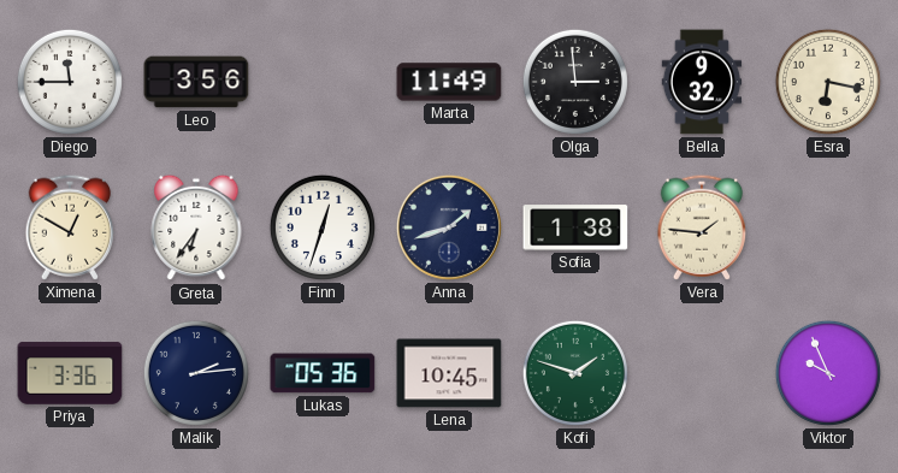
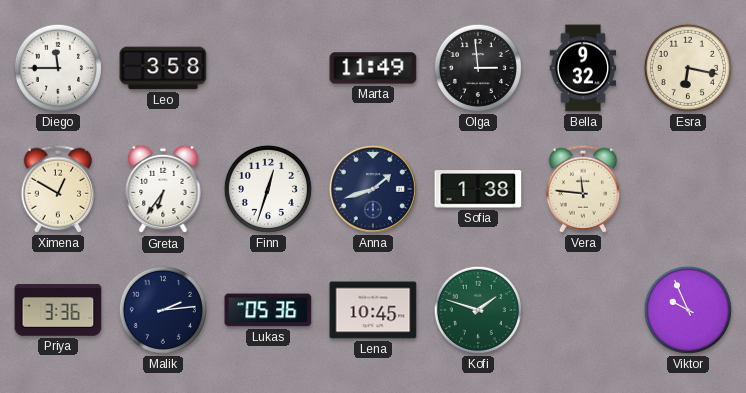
Leo: 3:56 -> 3:58 (163, 68)
Vera: 1:46 -> 11:46 (583, 189)
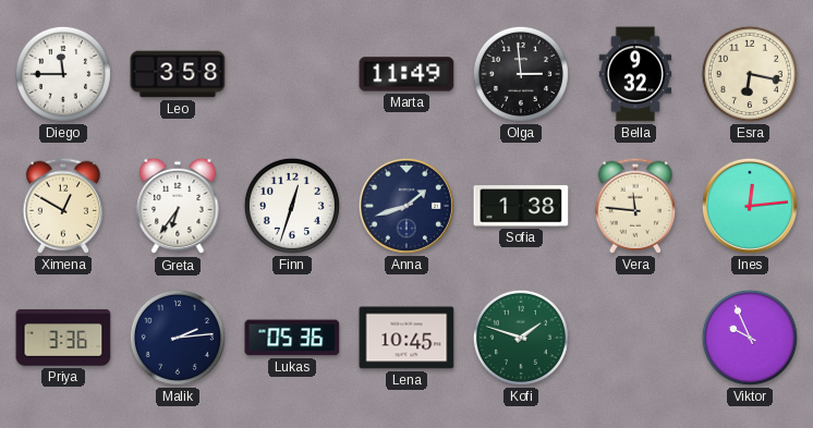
Ines: none -> 12:14 (750, 206)
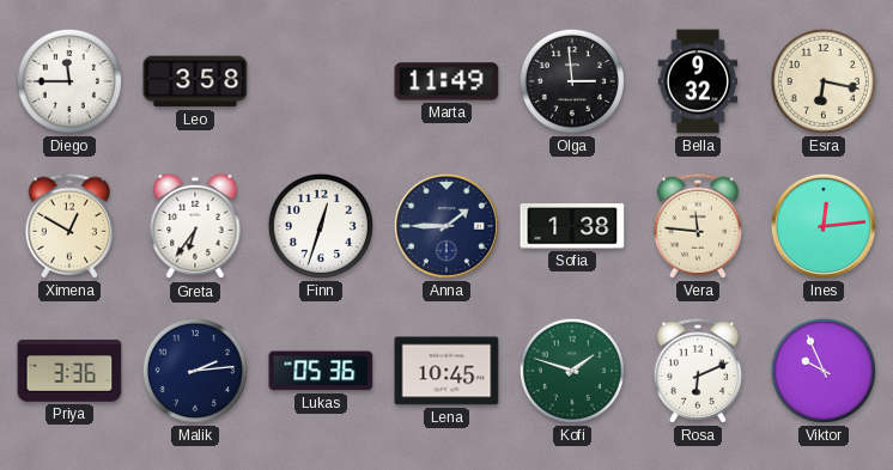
Anna: 1:42 -> 1:45 (446, 226)
Rosa: none -> 6:11 (698, 371)
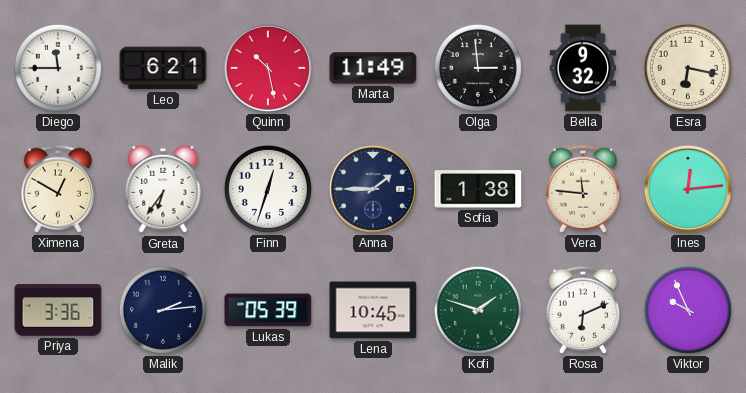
Leo: 3:58 -> 6:21 (163, 68)
Quinn: none -> 10:28 (268, 68)
Lukas: 05:36 -> 05:39 (268, 310)
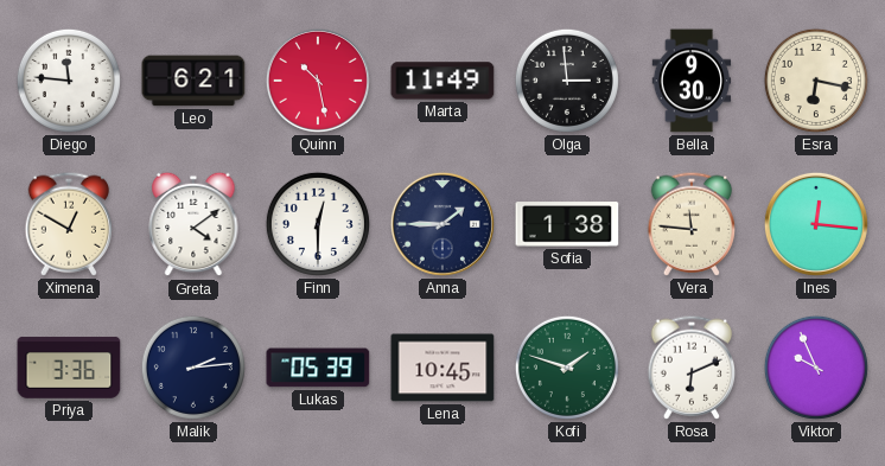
Diego: 11:45 -> 11:46 (69, 81)
Bella: 9:32 -> 9:30 (692, 81)
Greta: 6:36 -> 4:09 (193, 224)
Finn: 12:33 -> 12:30 (318, 224)
Ines: 12:14 -> 12:16 (816, 224)
